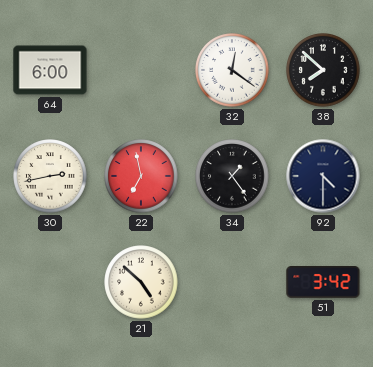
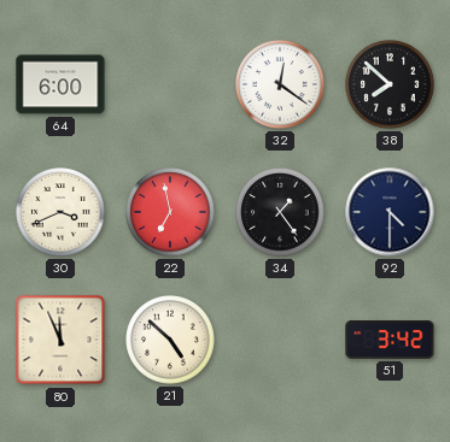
30: 2:43 -> 3:41 (60, 212)
80: none -> 11:56 (60, 340)
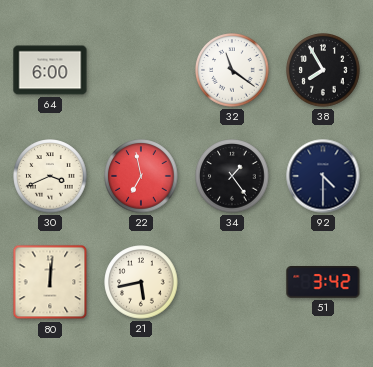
32: 12:21 -> 11:21 (232, 70)
38: 7:52 -> 7:55 (323, 70)
80: 11:56 -> 12:01 (50, 282)
21: 4:52 -> 5:43 (141, 282)
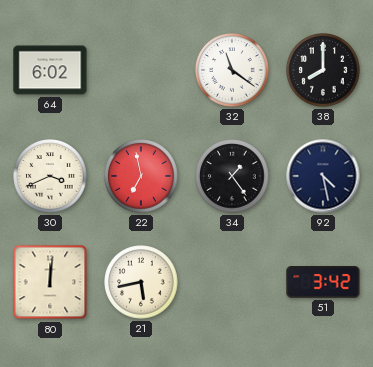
64: 6:00 -> 6:02 (50, 70)
38: 7:55 -> 8:00 (323, 70)
92: 4:30 -> 4:28 (323, 176)
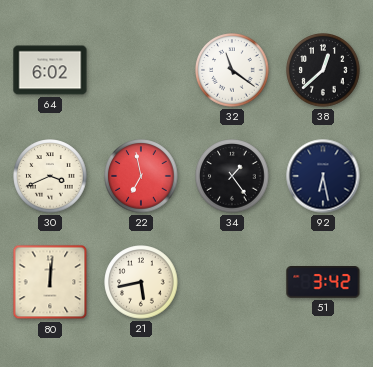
38: 8:00 -> 12:38 (323, 70)
92: 4:28 -> 6:28 (323, 176)
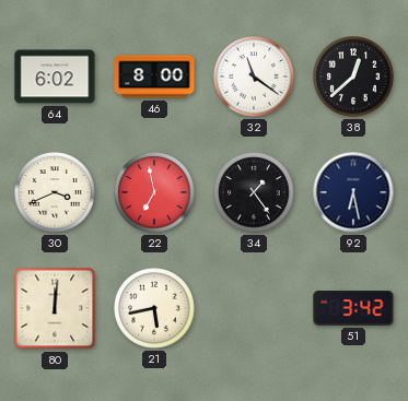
46: none -> 8:00 (154, 76)
